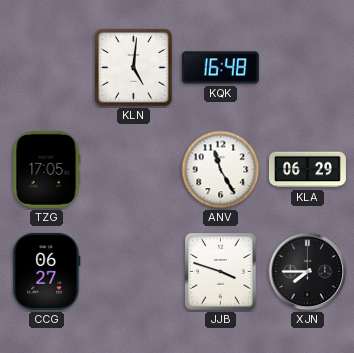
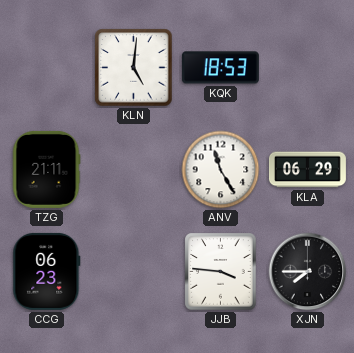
KQK: 16:48 -> 18:53 (220, 68)
TZG: 17:05 -> 21:11 (46, 169)
CCG: 06:27 -> 06:23 (47, 271)
JJB: 3:48 -> 3:46 (221, 272)
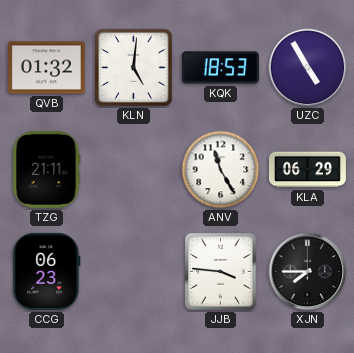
QVB: none -> 01:32 (46, 68)
UZC: none -> 4:55 (308, 68)
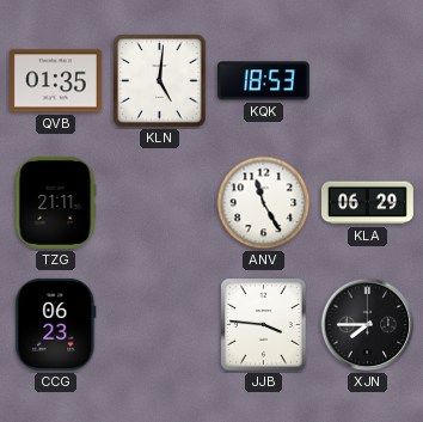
QVB: 01:32 -> 01:35 (55, 81)
UZC: 4:55 -> none (308, 68)
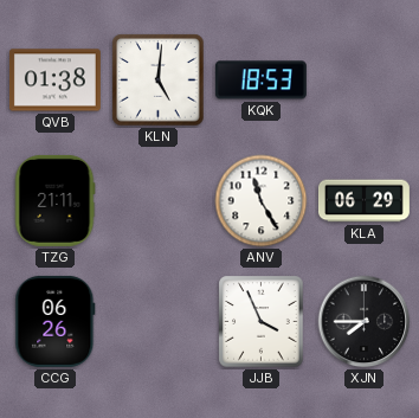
QVB: 01:35 -> 01:38 (54, 81)
CCG: 06:23 -> 06:26 (56, 321)
JJB: 3:46 -> 3:56 (262, 322)
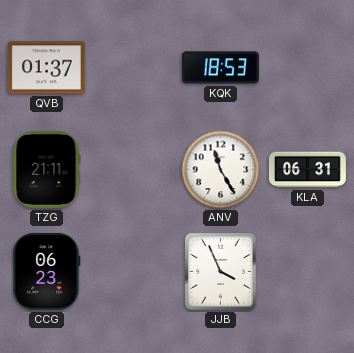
QVB: 01:38 -> 01:37 (46, 68)
KLN: 5:01 -> none (159, 81)
KLA: 06:29 -> 06:31 (307, 170)
CCG: 06:26 -> 06:23 (47, 271)
XJN: 7:45 -> none (365, 322)
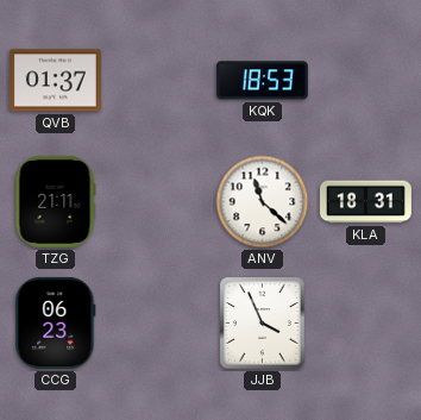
ANV: 11:25 -> 11:22 (263, 202)
KLA: 06:31 -> 18:31 (365, 202)
